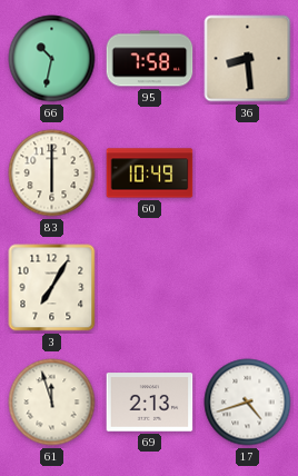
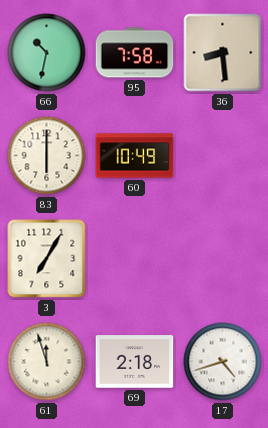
69: 2:13 -> 2:18 (135, 362)
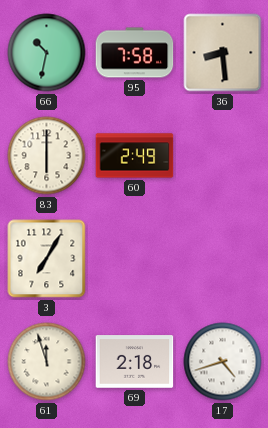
60: 10:49 -> 2:49 (135, 156)
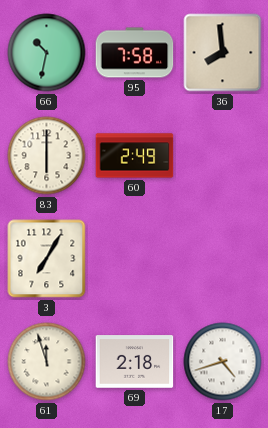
36: 8:29 -> 7:59 (223, 53)
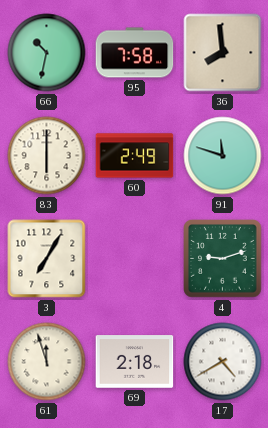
91: none -> 11:48 (223, 156)
4: none -> 9:12 (223, 259)
17: 4:42 -> 4:40 (223, 362)
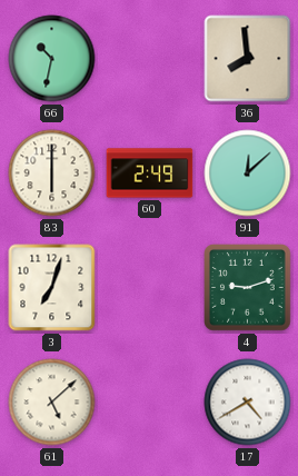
95: 7:58 -> none (135, 53)
91: 11:48 -> 12:08 (248, 173)
3: 7:05 -> 7:03 (52, 288)
61: 11:57 -> 5:08 (52, 403)
69: 2:18 -> none (135, 362)
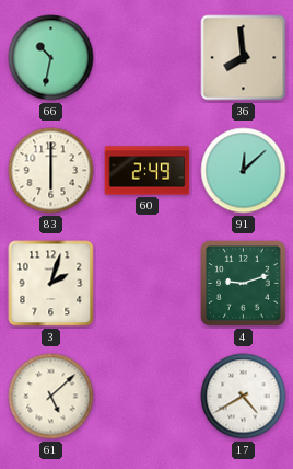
3: 7:03 -> 2:03 (51, 284)
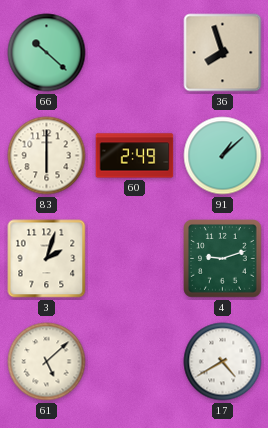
66: 10:32 -> 10:22 (47, 53)
36: 7:59 -> 7:57 (223, 53)
91: 12:08 -> 1:08 (223, 156)
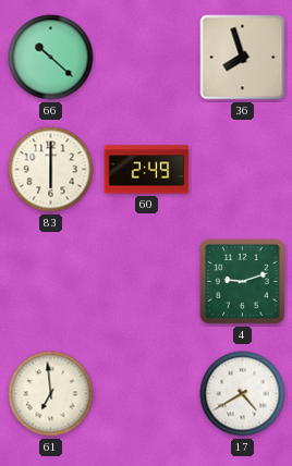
91: 1:08 -> none (223, 156)
3: 2:03 -> none (47, 259)
61: 5:08 -> 6:59 (51, 394)
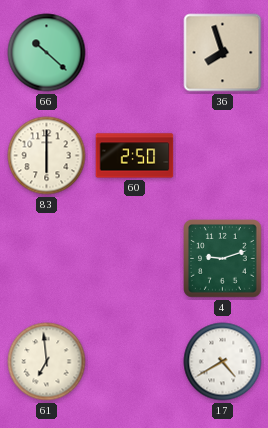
60: 2:49 -> 2:50 (135, 156)
